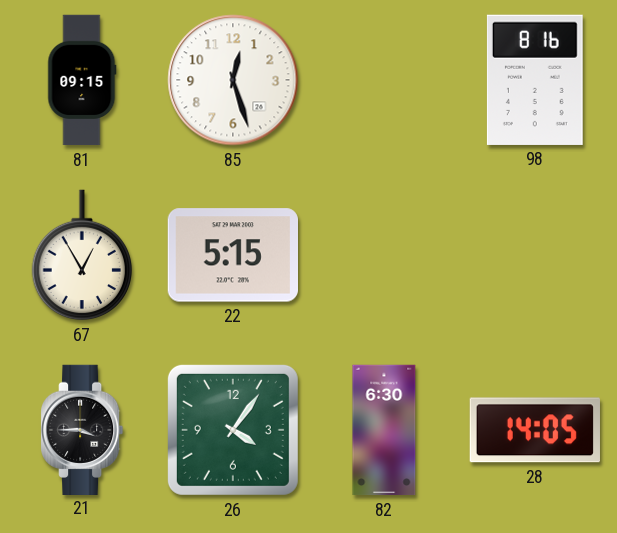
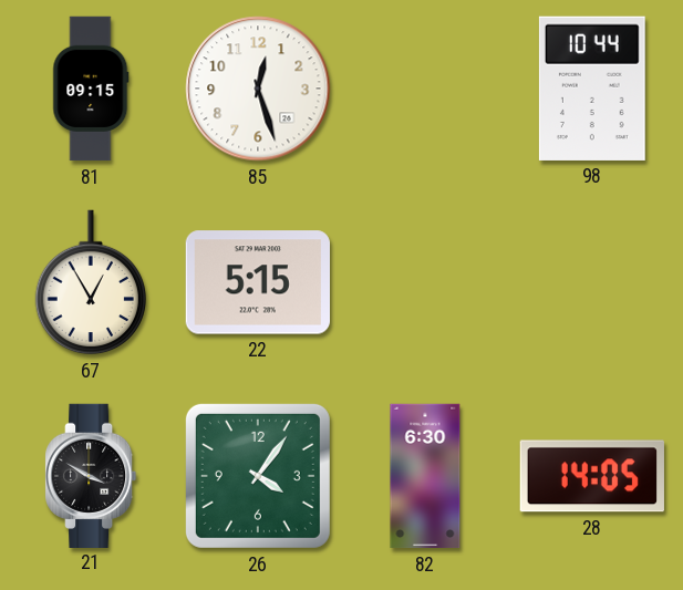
98: 8:16 -> 10:44 (592, 89)
21: 3:45 -> 3:50 (92, 475)
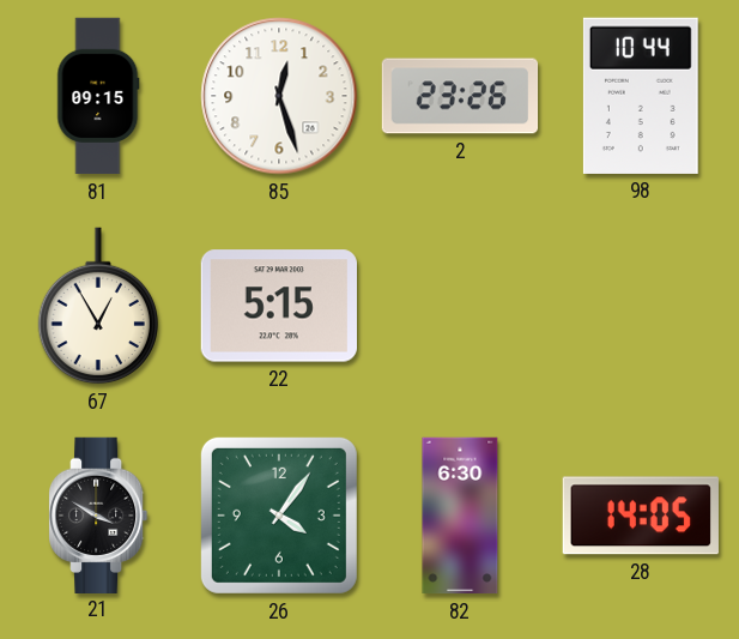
2: none -> 23:26 (460, 96)
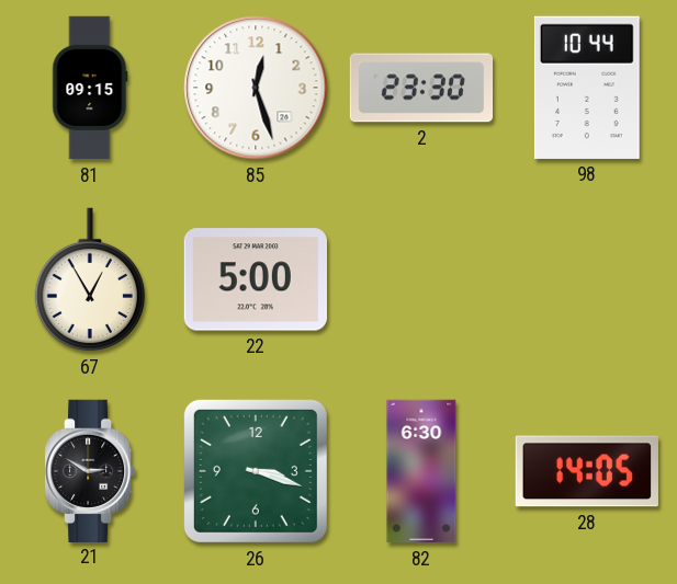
2: 23:26 -> 23:30 (421, 88)
22: 5:15 -> 5:00 (255, 279)
21: 3:50 -> 2:50 (91, 470)
26: 4:06 -> 3:18 (256, 471)
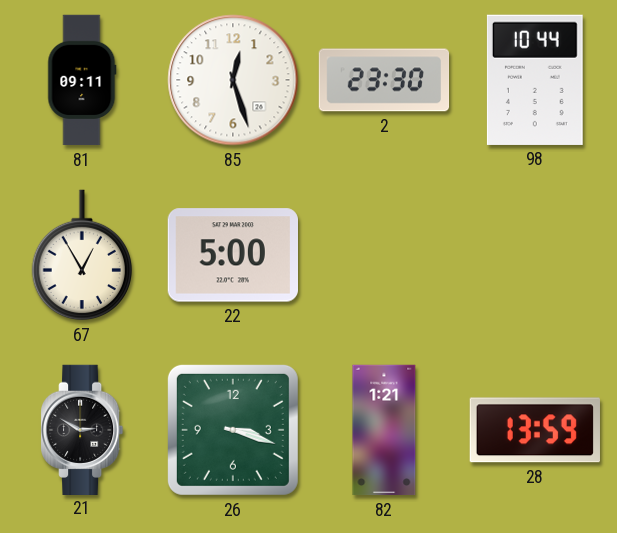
81: 09:15 -> 09:11 (82, 80)
82: 6:30 -> 1:21 (384, 430)
28: 14:05 -> 13:59 (535, 430)
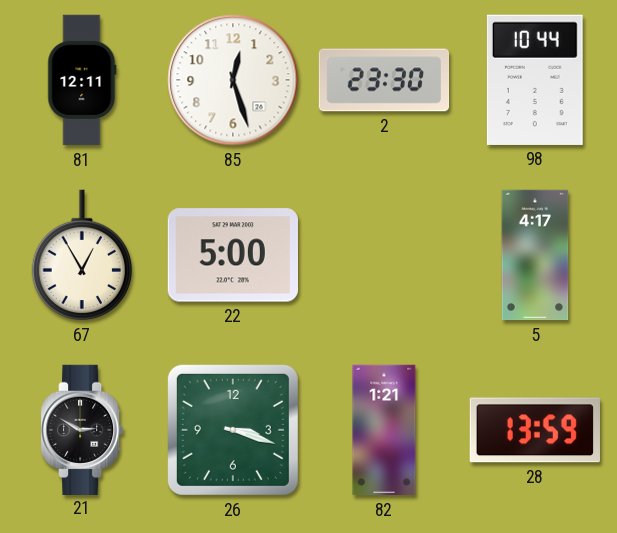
81: 09:11 -> 12:11 (82, 80)
5: none -> 4:17 (535, 255)
